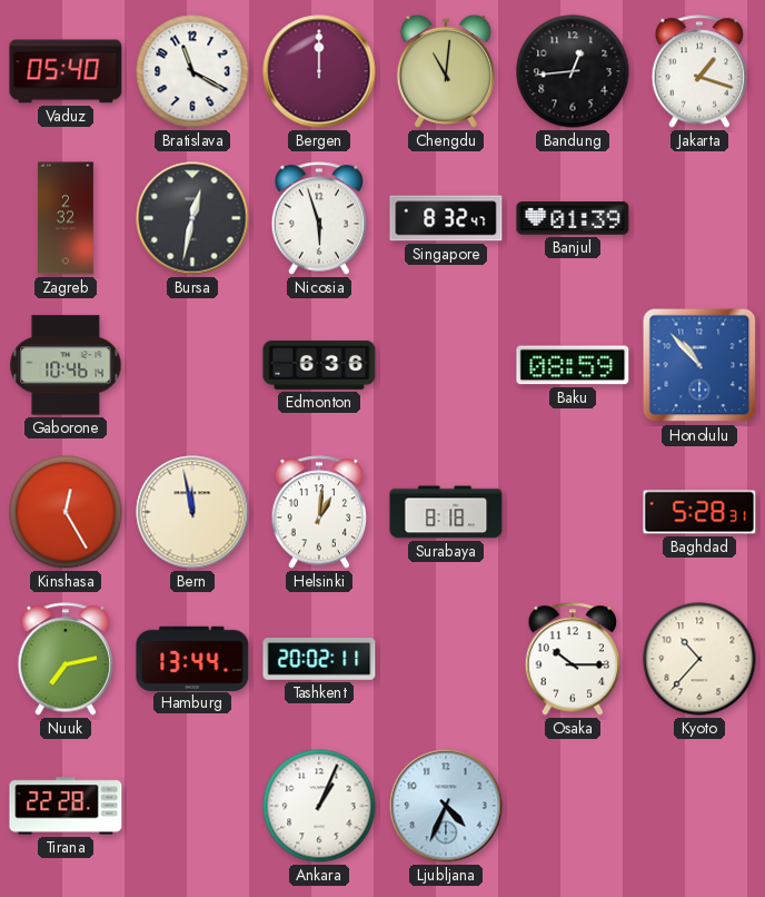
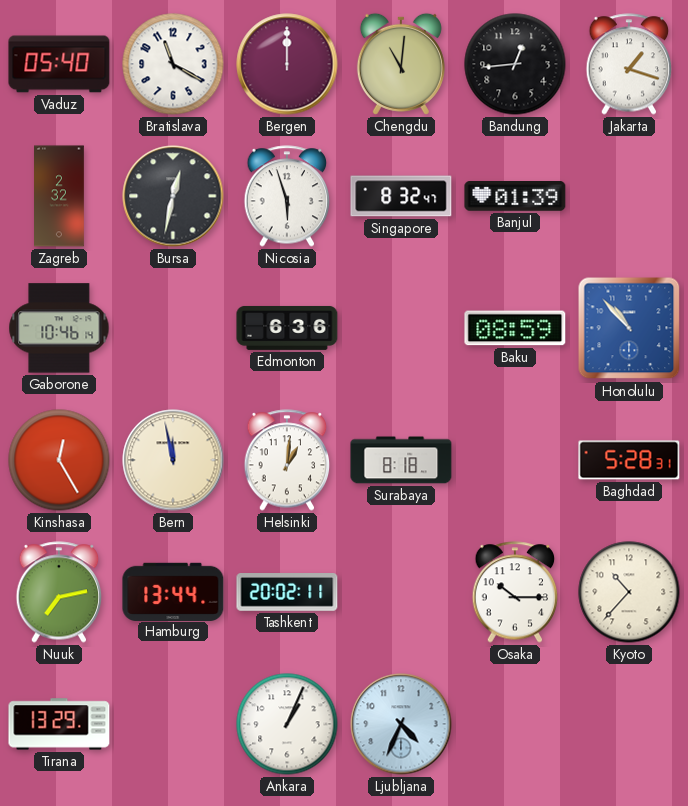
Tirana: 22:28 -> 13:29 (59, 724)
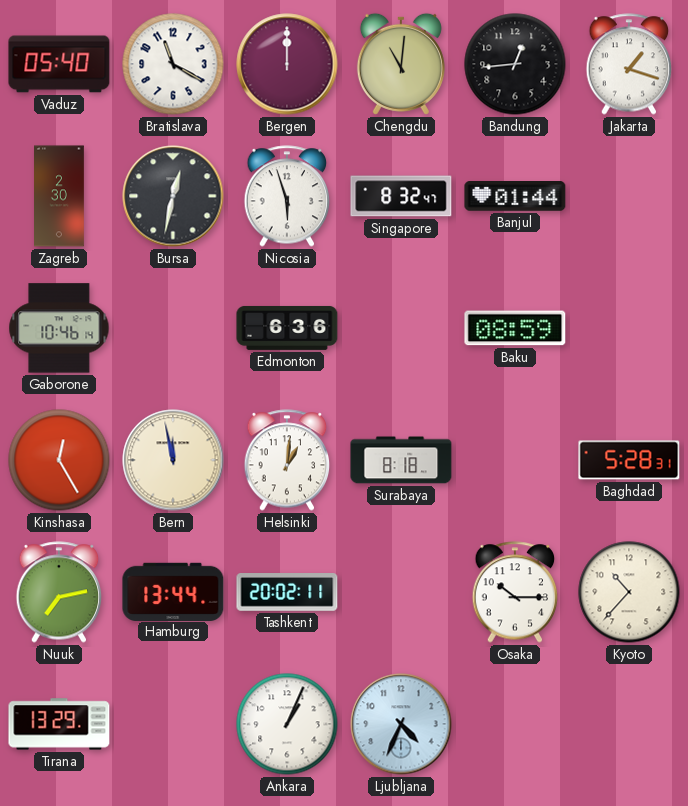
Zagreb: 2:32 -> 2:30 (60, 196)
Banjul: 01:39 -> 01:44 (515, 197)
Honolulu: 10:53 -> none (629, 328)
